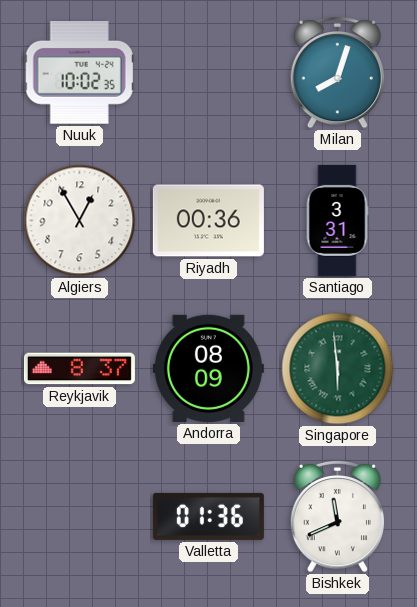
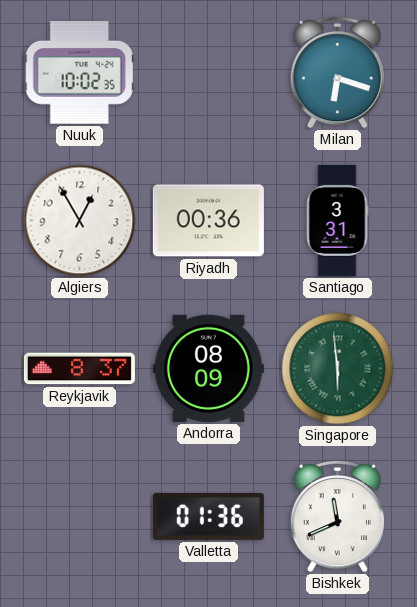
Milan: 8:03 -> 6:18 (337, 72)
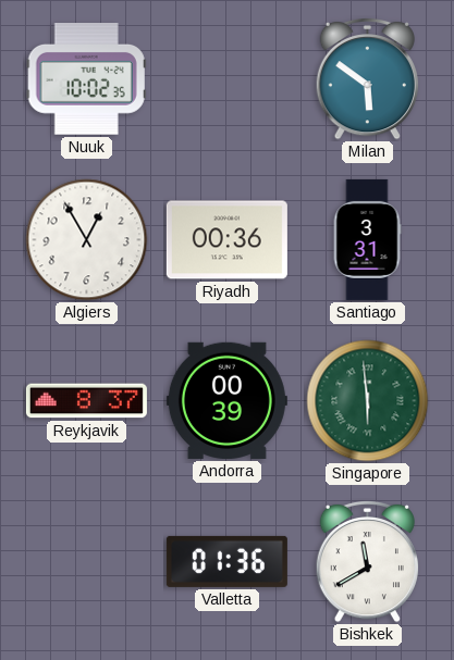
Milan: 6:18 -> 5:51 (367, 78)
Andorra: 08:09 -> 00:39 (226, 400)
Bishkek: 11:41 -> 11:40 (367, 561)
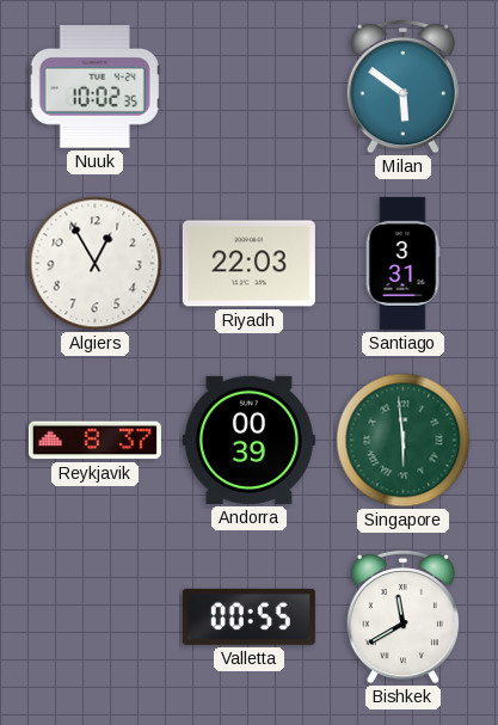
Riyadh: 00:36 -> 22:03 (248, 264)
Valletta: 01:36 -> 00:55 (248, 616)
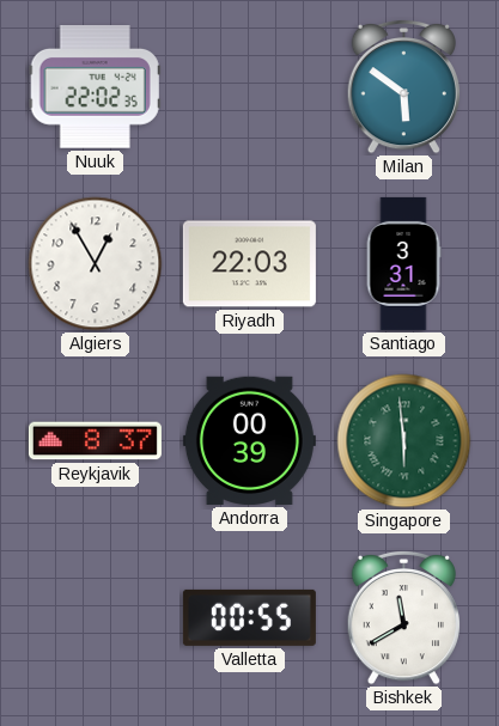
Nuuk: 10:02 -> 22:02 (95, 87)
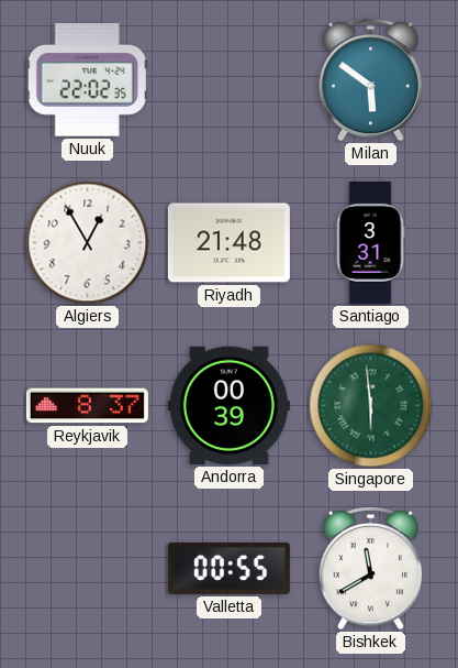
Riyadh: 22:03 -> 21:48 (228, 243)
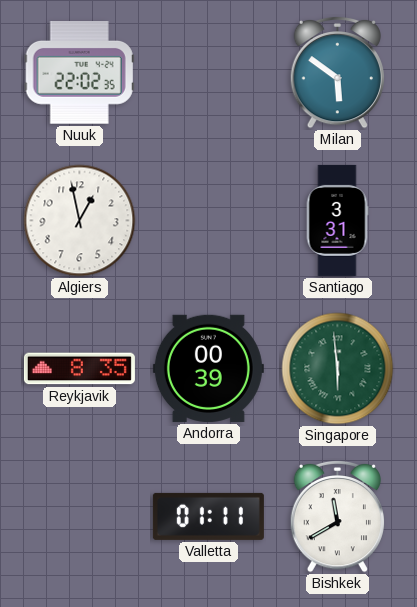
Algiers: 12:55 -> 12:58 (80, 221)
Riyadh: 21:48 -> none (228, 243)
Reykjavik: 8:37 -> 8:35 (79, 369)
Valletta: 00:55 -> 01:11 (208, 516)
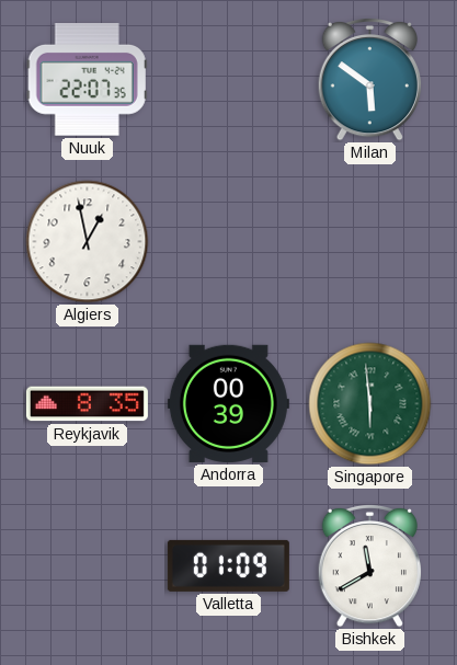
Nuuk: 22:02 -> 22:07 (87, 80)
Santiago: 3:31 -> none (337, 220)
Valletta: 01:11 -> 01:09 (228, 565)
